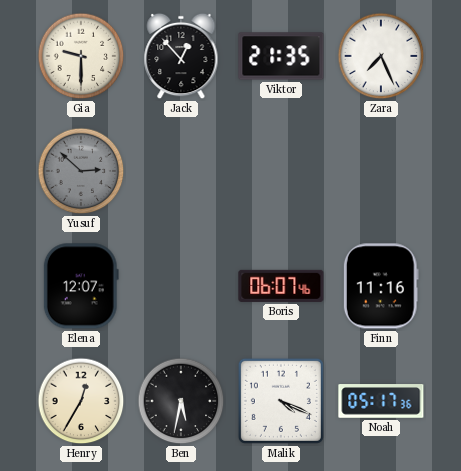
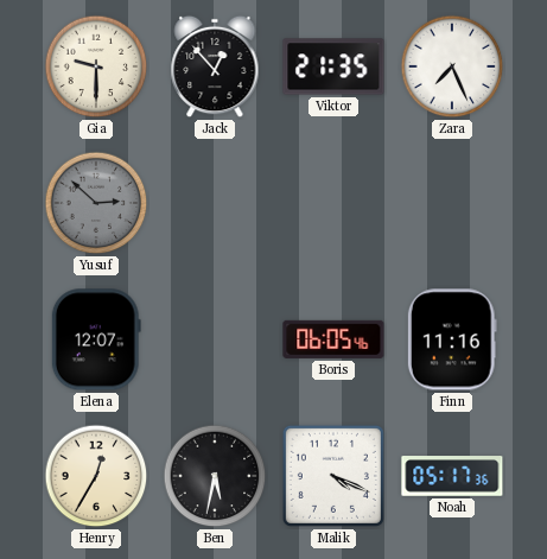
Boris: 06:07 -> 06:05 (333, 339)
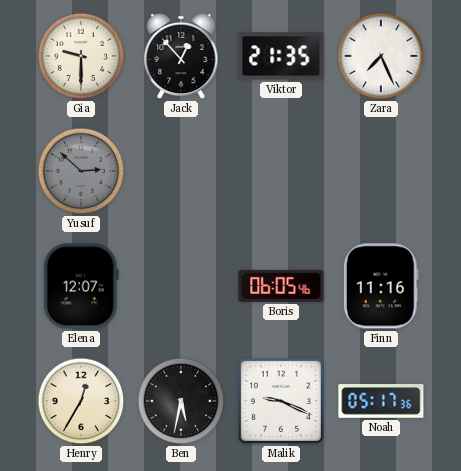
Malik: 4:19 -> 9:19 (281, 401)
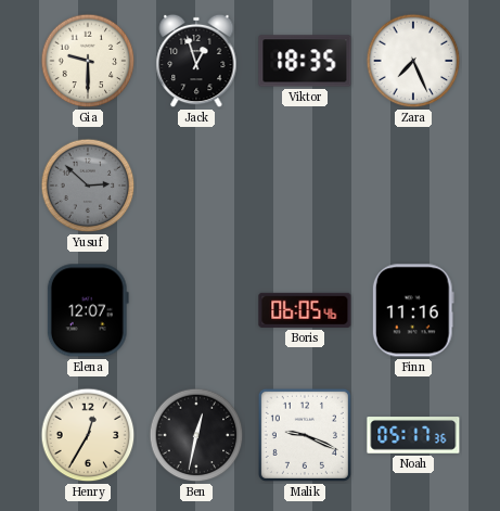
Jack: 12:53 -> 12:57 (196, 61)
Viktor: 21:35 -> 18:35 (305, 61)
Ben: 5:32 -> 12:32 (196, 435)
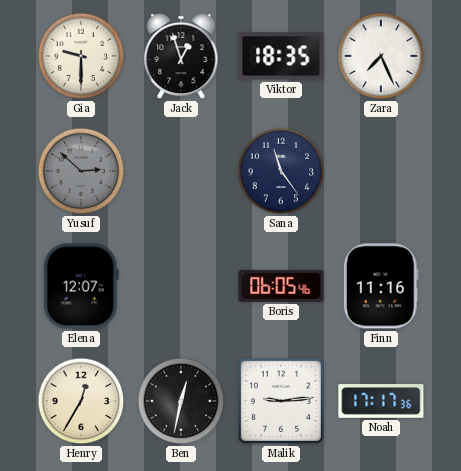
Sana: none -> 11:24 (281, 171)
Malik: 9:19 -> 9:14 (281, 401)
Noah: 05:17 -> 17:17 (381, 401)
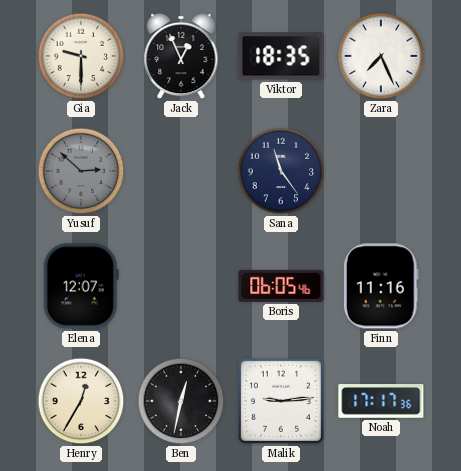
Jack: 12:57 -> 12:56 (181, 56)
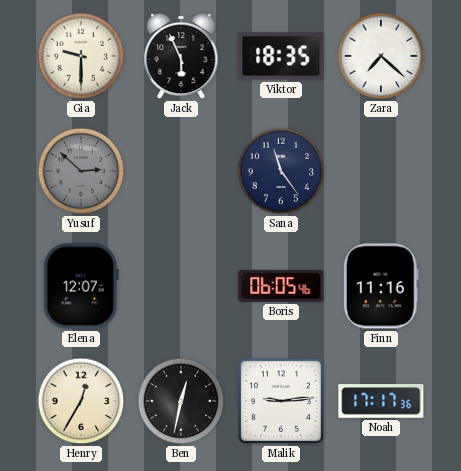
Jack: 12:56 -> 5:56 (181, 56)
Zara: 7:26 -> 7:22 (381, 56)
